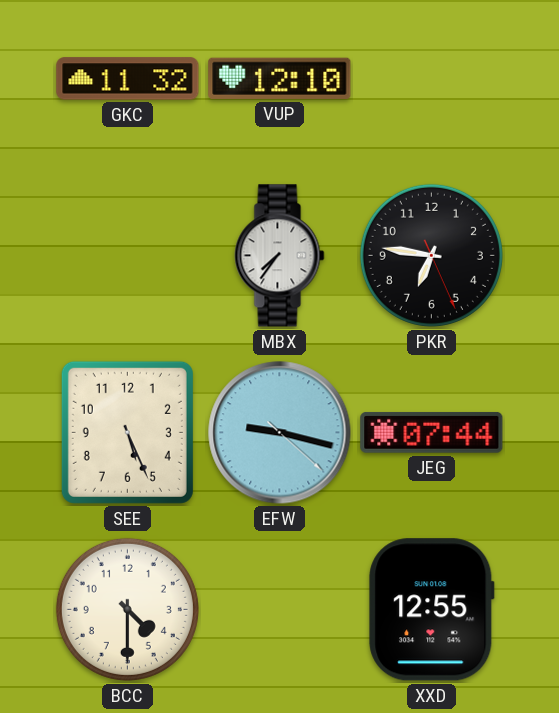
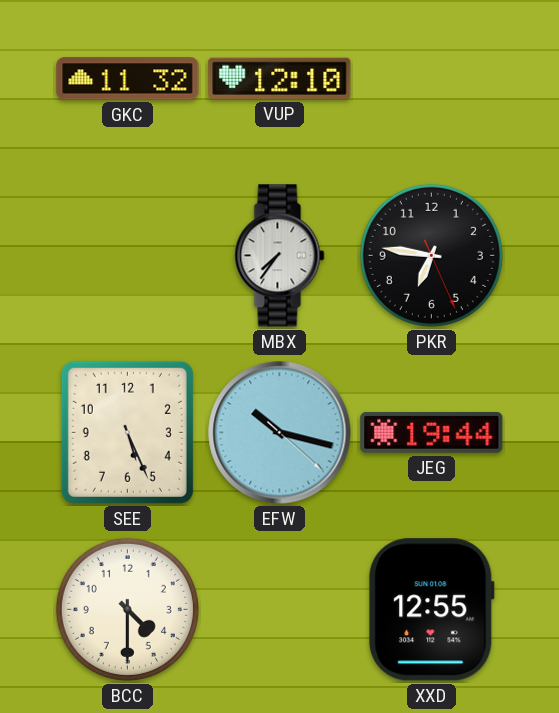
EFW: 9:17 -> 10:17 (280, 433)
JEG: 07:44 -> 19:44 (432, 432)
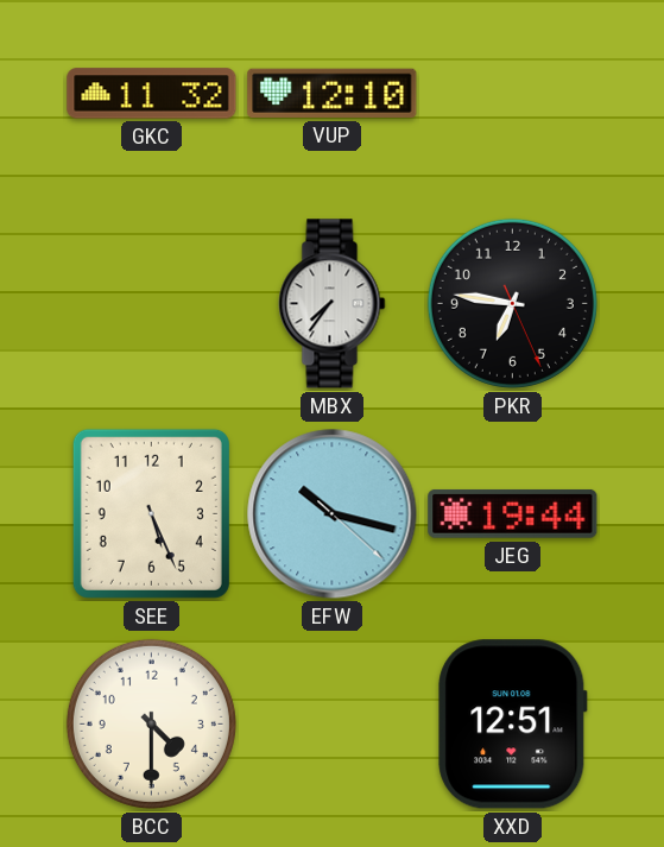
XXD: 12:55 -> 12:51 (513, 725)
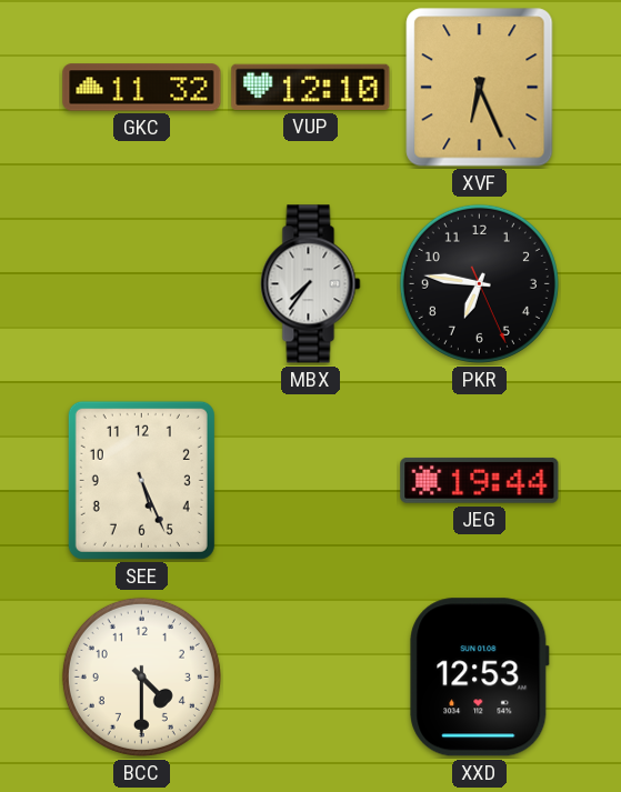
XVF: none -> 6:26 (480, 88)
EFW: 10:17 -> none (333, 514)
XXD: 12:51 -> 12:53 (480, 678)
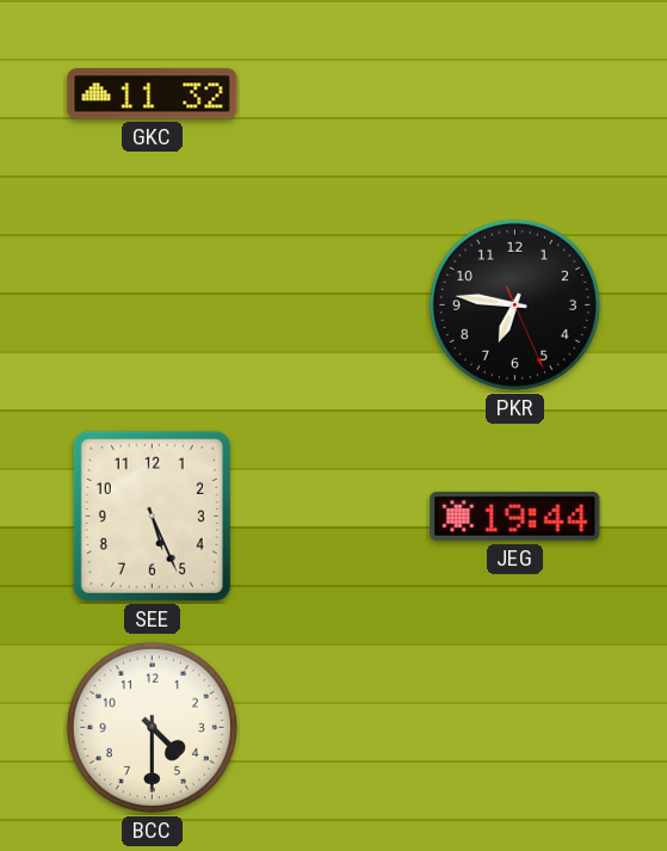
VUP: 12:10 -> none (311, 87)
XVF: 6:26 -> none (480, 88)
MBX: 7:36 -> none (311, 284)
XXD: 12:53 -> none (480, 678)
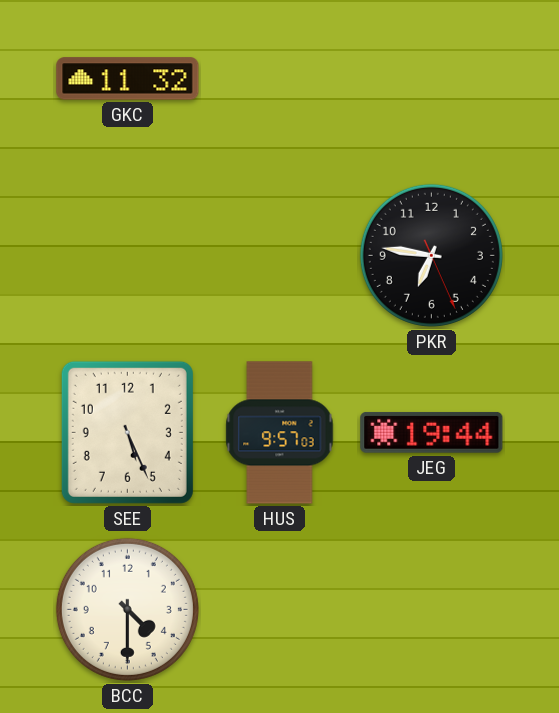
HUS: none -> 9:57 (280, 433)
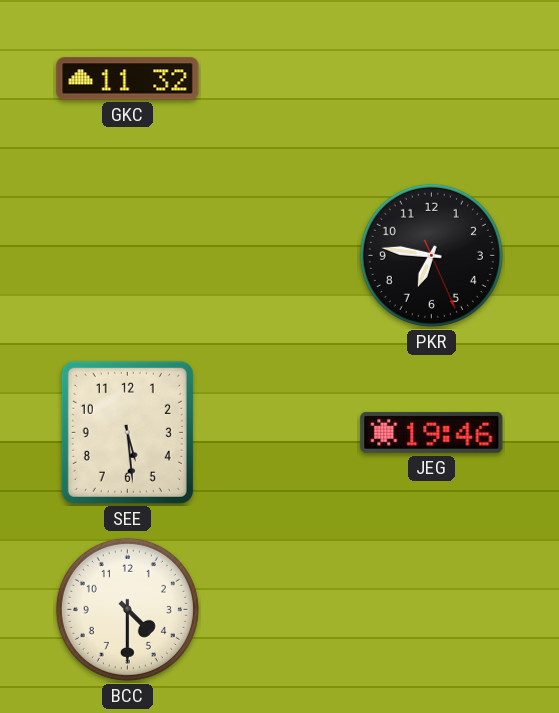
SEE: 5:26 -> 5:29 (127, 432)
HUS: 9:57 -> none (280, 433)
JEG: 19:44 -> 19:46 (432, 432)
